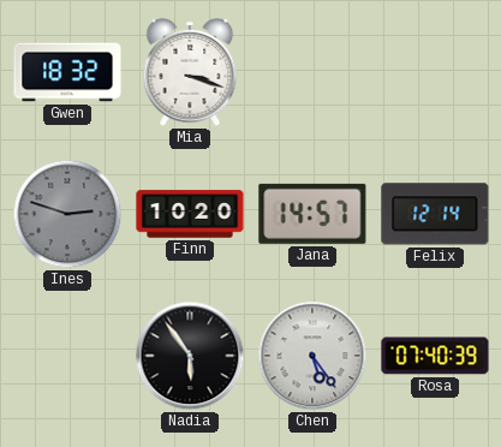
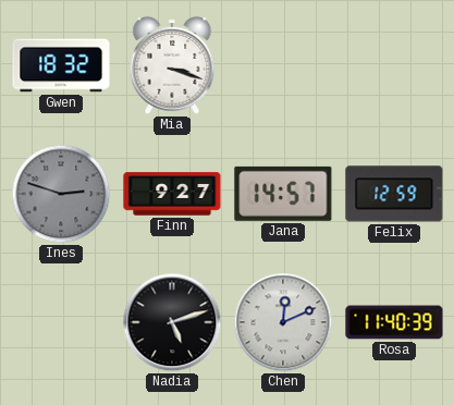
Finn: 10:20 -> 9:27 (172, 194)
Felix: 12:14 -> 12:59 (394, 194)
Nadia: 5:54 -> 5:12 (172, 322)
Chen: 5:24 -> 12:11 (283, 322)
Rosa: 07:40 -> 11:40 (394, 322)
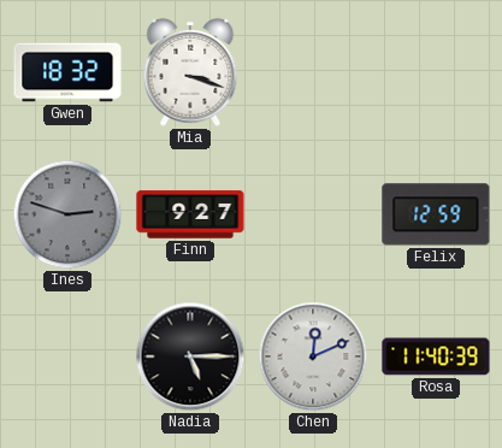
Jana: 14:57 -> none (283, 194)
Nadia: 5:12 -> 5:15 (190, 356)
